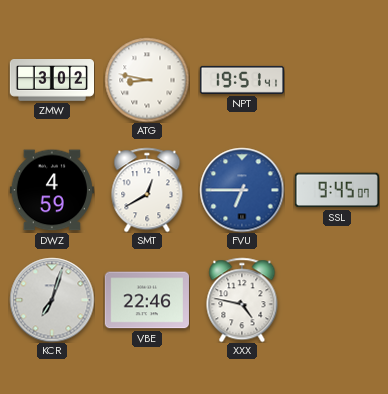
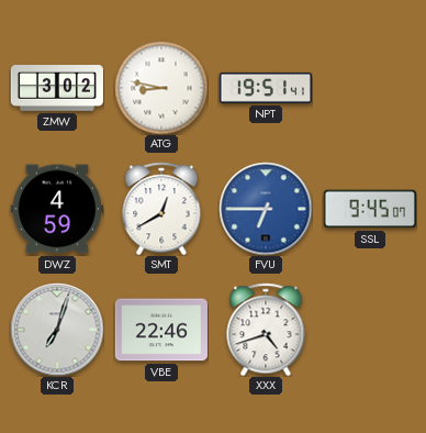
XXX: 4:47 -> 4:42 (266, 330)
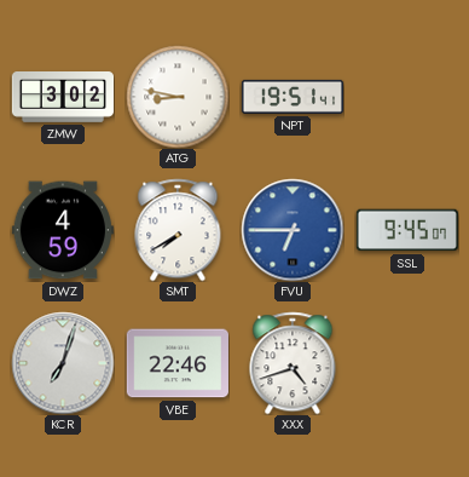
SMT: 12:40 -> 7:40 (178, 230)
